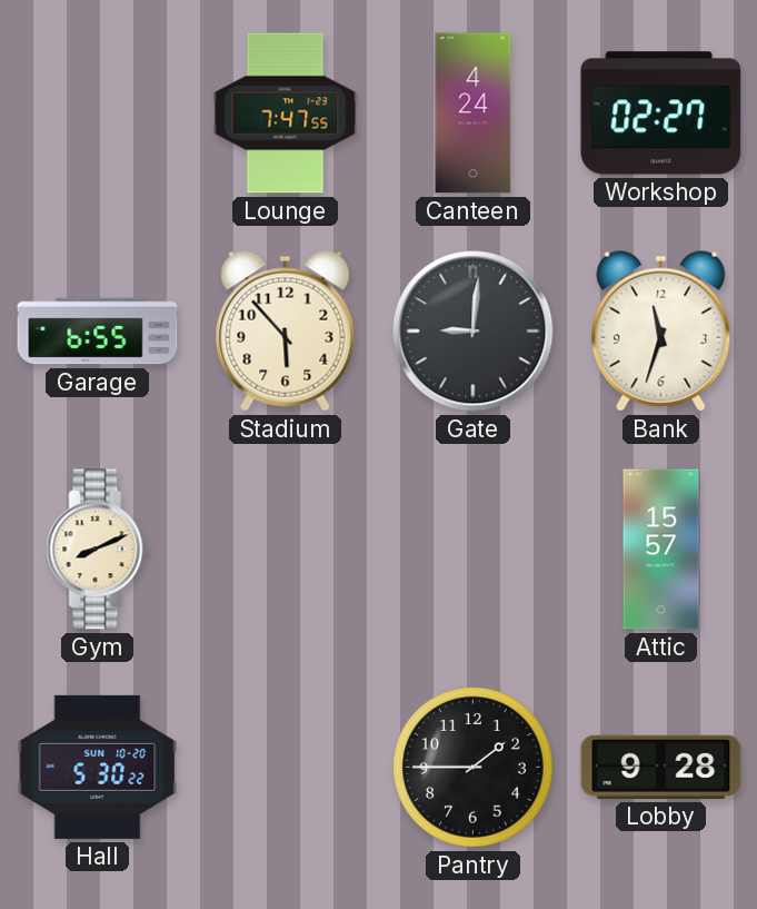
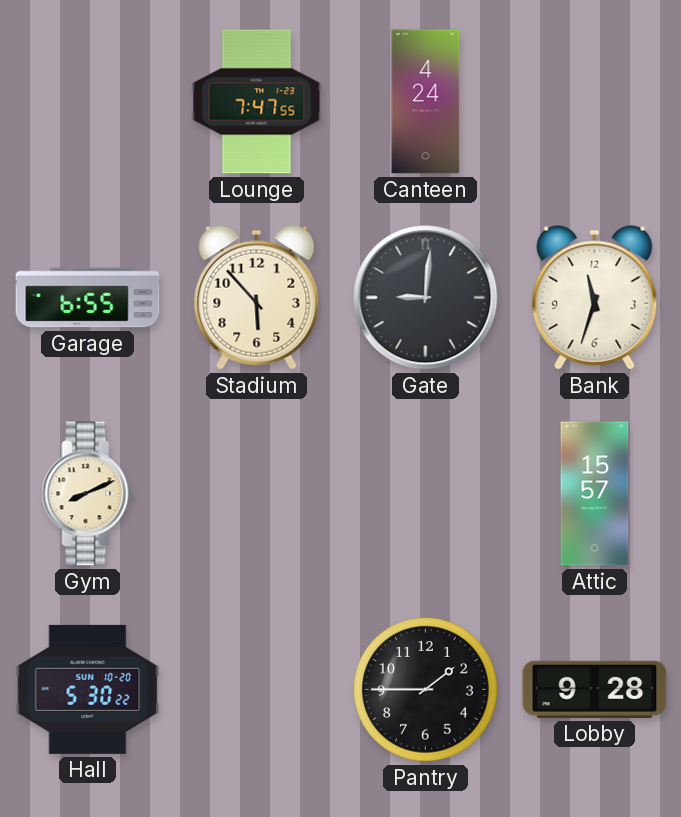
Workshop: 02:27 -> none (661, 113)
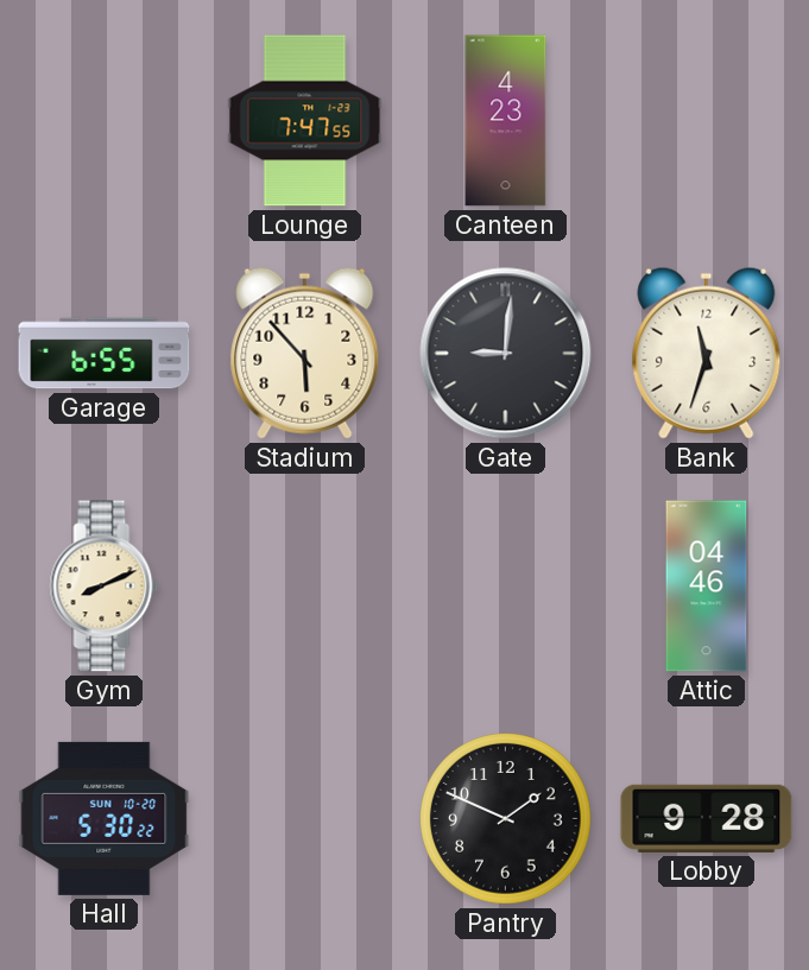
Canteen: 4:24 -> 4:23 (506, 121)
Attic: 15:57 -> 04:46 (707, 587)
Pantry: 1:45 -> 1:49 (506, 819)
